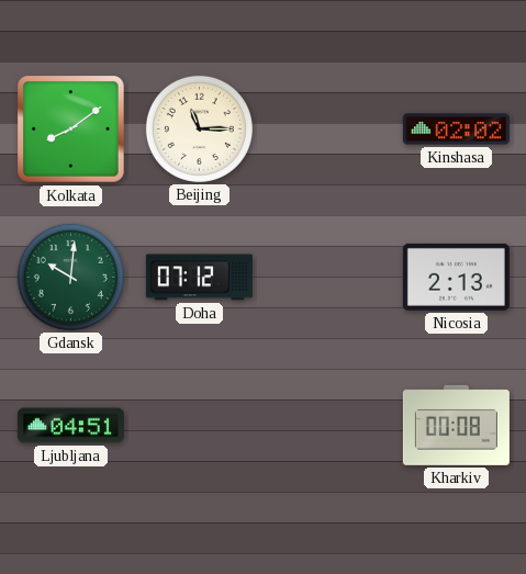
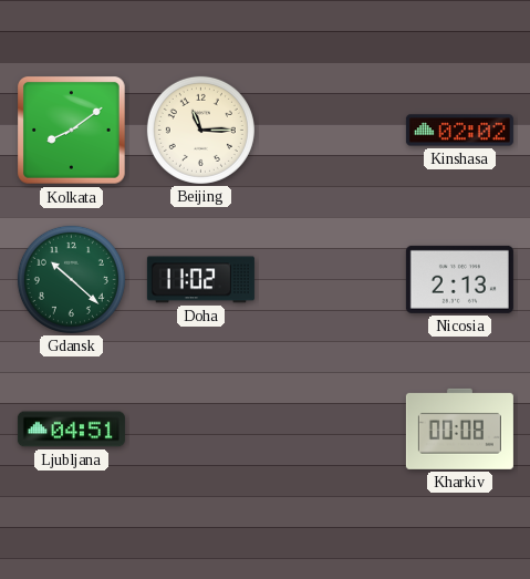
Gdansk: 10:01 -> 10:22 (71, 279)
Doha: 07:12 -> 11:02 (200, 280)
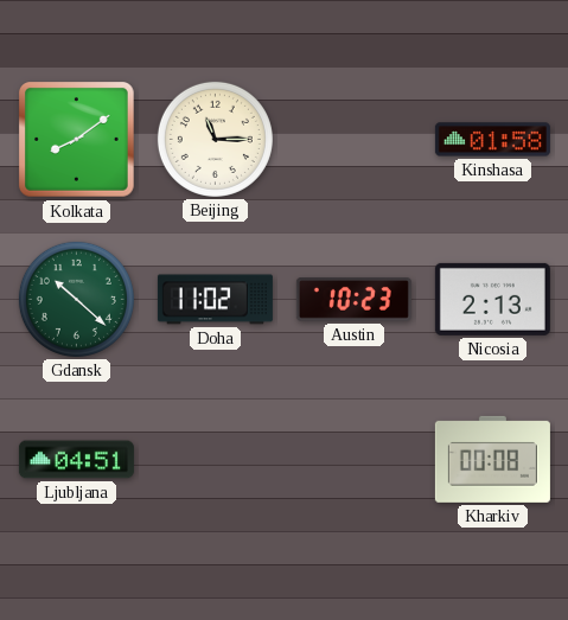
Kinshasa: 02:02 -> 01:58 (492, 140)
Austin: none -> 10:23 (353, 300)
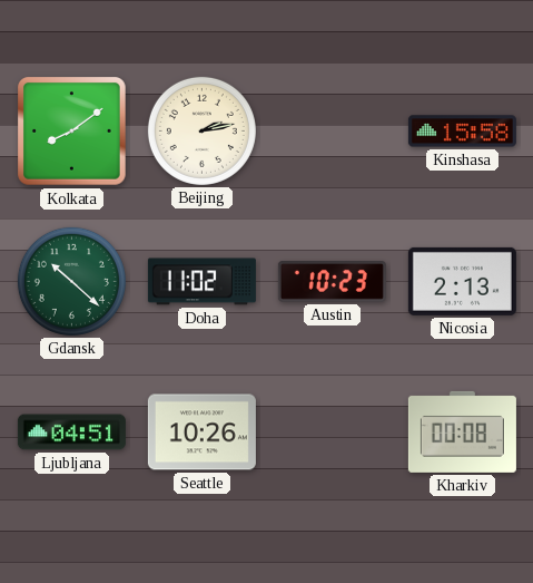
Beijing: 11:15 -> 2:13 (201, 130)
Kinshasa: 01:58 -> 15:58 (462, 132)
Seattle: none -> 10:26 (201, 433)
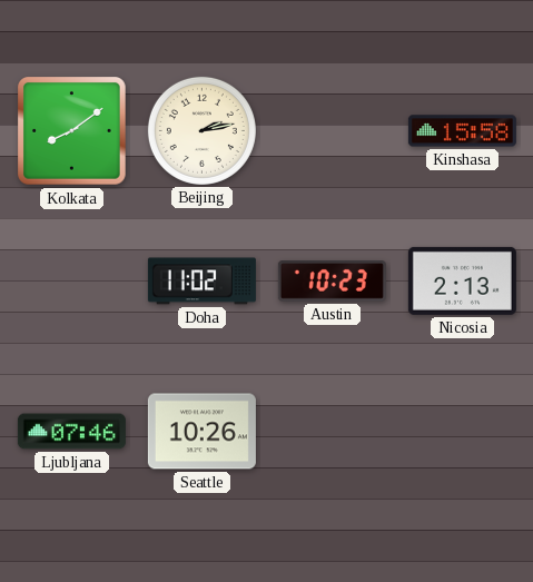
Gdansk: 10:22 -> none (71, 281)
Ljubljana: 04:51 -> 07:46 (71, 432)
Kharkiv: 00:08 -> none (462, 431)
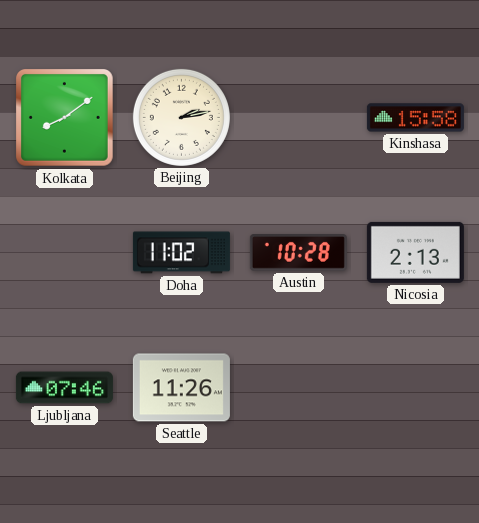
Austin: 10:23 -> 10:28 (298, 253)
Seattle: 10:26 -> 11:26 (181, 388)
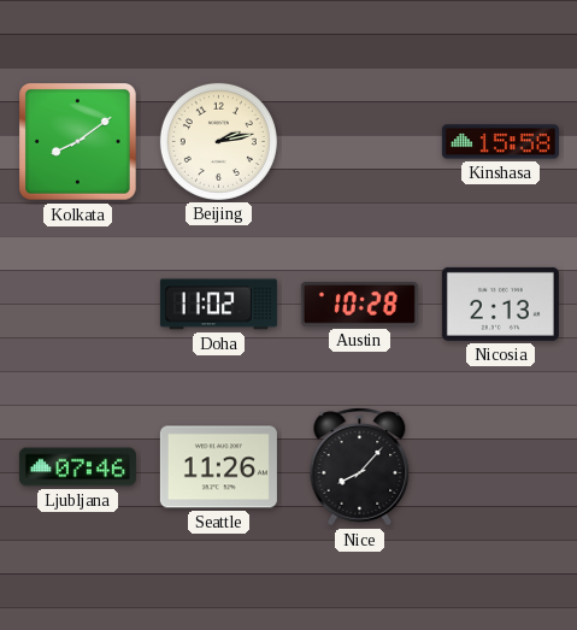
Nice: none -> 8:07 (360, 467)
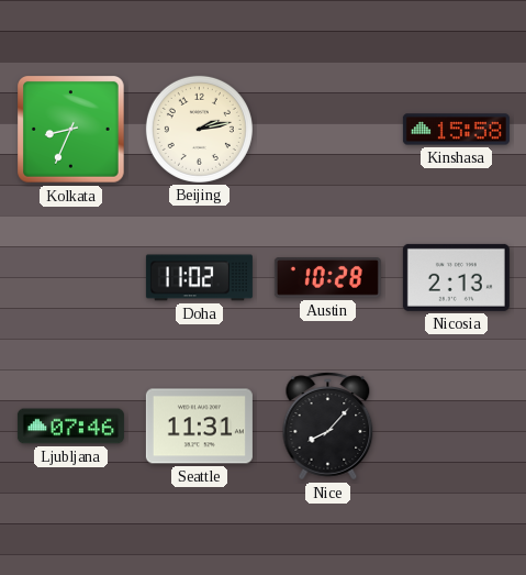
Kolkata: 8:09 -> 8:34 (71, 130)
Seattle: 11:26 -> 11:31 (199, 427)
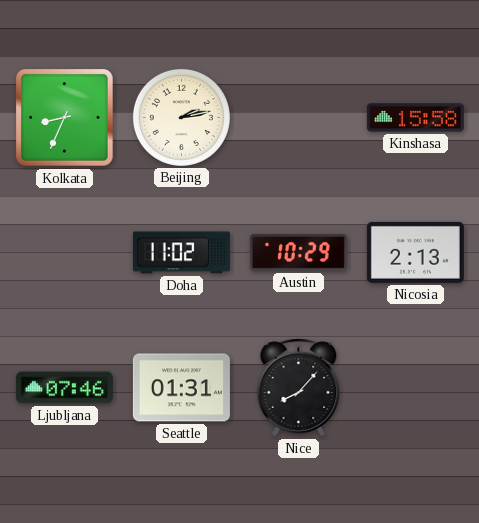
Austin: 10:28 -> 10:29 (298, 253)
Seattle: 11:31 -> 01:31 (181, 388)
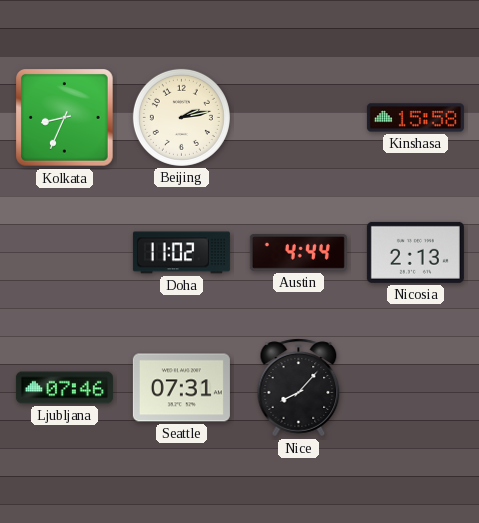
Austin: 10:29 -> 4:44 (298, 253)
Seattle: 01:31 -> 07:31 (181, 388)
